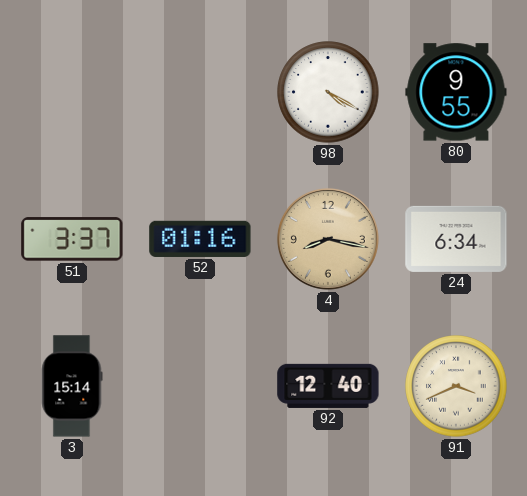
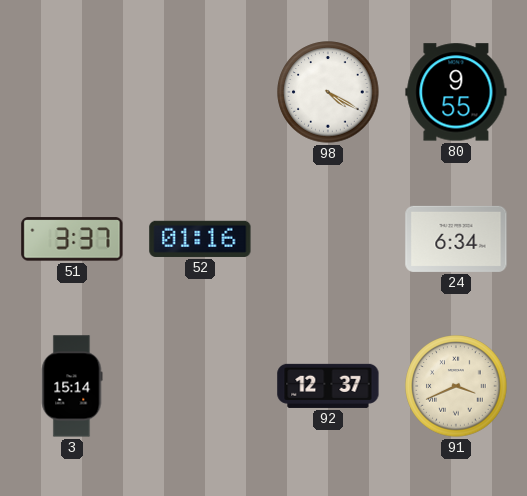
4: 8:17 -> none (328, 239)
92: 12:40 -> 12:37 (328, 386)
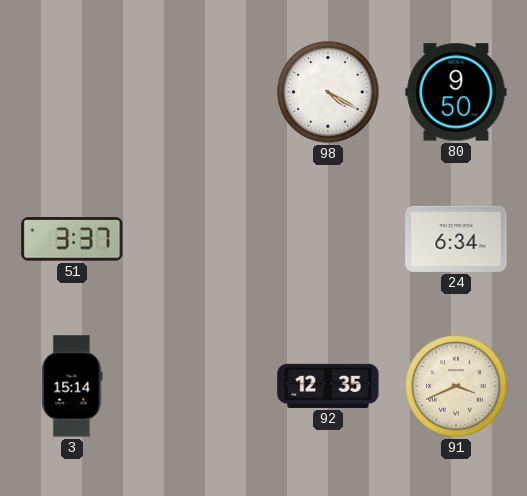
80: 9:55 -> 9:50 (456, 92)
52: 01:16 -> none (200, 239)
92: 12:37 -> 12:35 (328, 386)
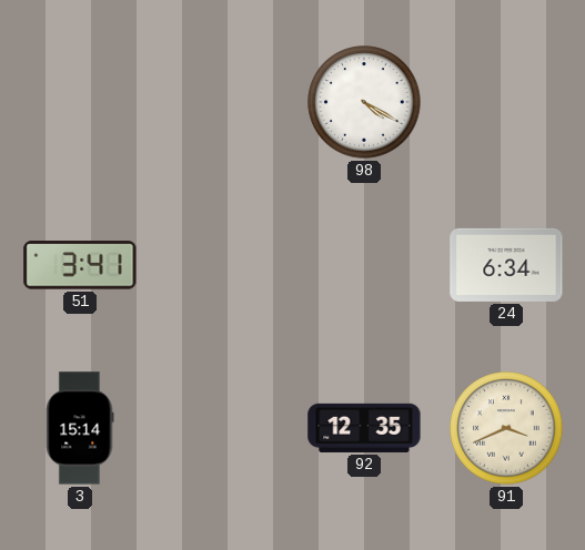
80: 9:50 -> none (456, 92)
51: 3:37 -> 3:41 (80, 265)
